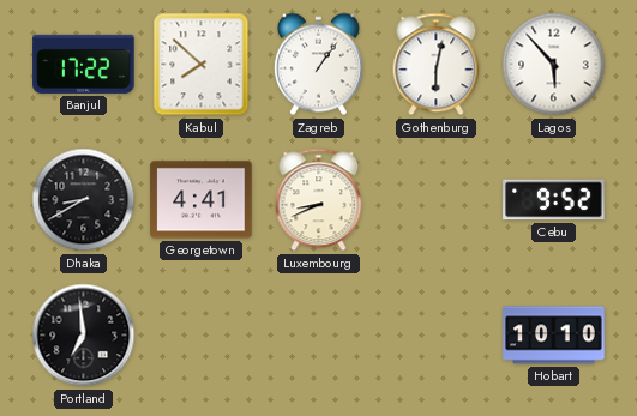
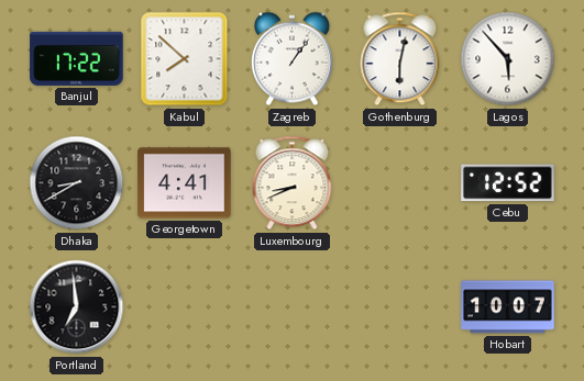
Cebu: 9:52 -> 12:52 (508, 183)
Hobart: 10:10 -> 10:07 (508, 307)
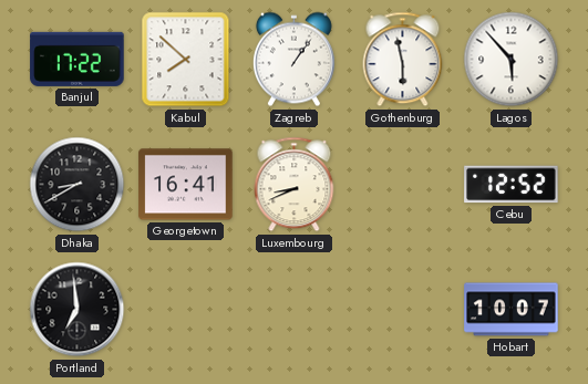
Gothenburg: 6:02 -> 5:58 (403, 60)
Georgetown: 4:41 -> 16:41 (186, 185)
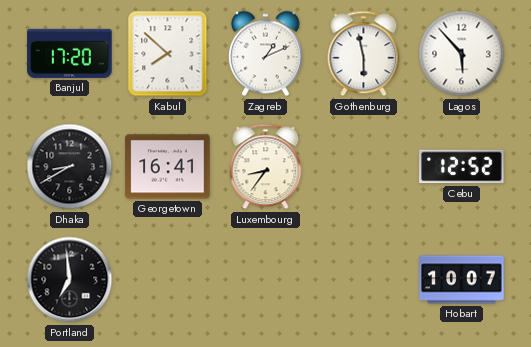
Banjul: 17:22 -> 17:20 (70, 53)
Zagreb: 1:06 -> 1:11 (265, 54)
Luxembourg: 8:41 -> 8:36 (266, 167)
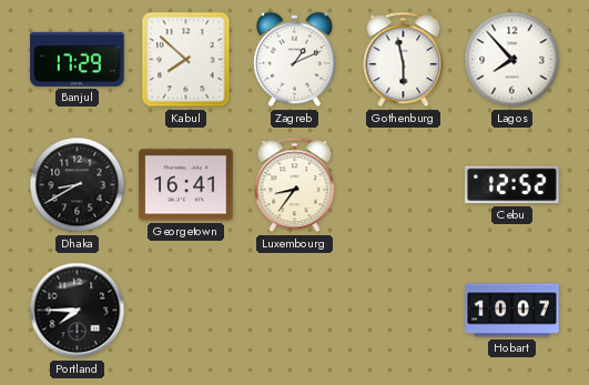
Banjul: 17:20 -> 17:29 (78, 59)
Lagos: 5:53 -> 7:53 (512, 60)
Portland: 6:59 -> 7:45 (78, 311)
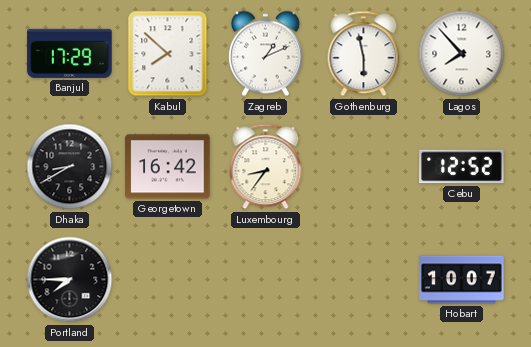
Georgetown: 16:41 -> 16:42 (168, 167)
